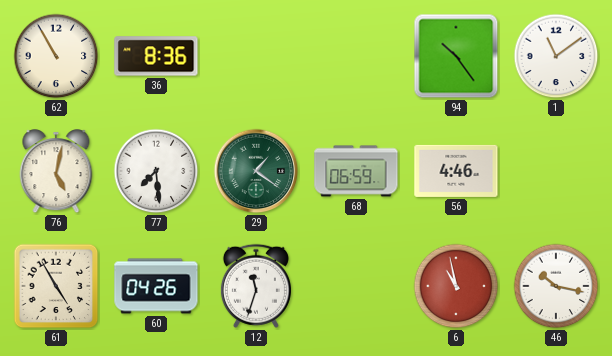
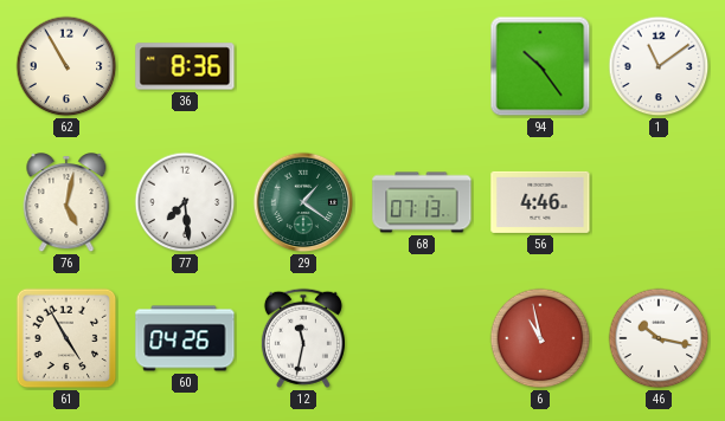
68: 06:59 -> 07:13 (422, 202)
12: 11:33 -> 11:32 (303, 338)
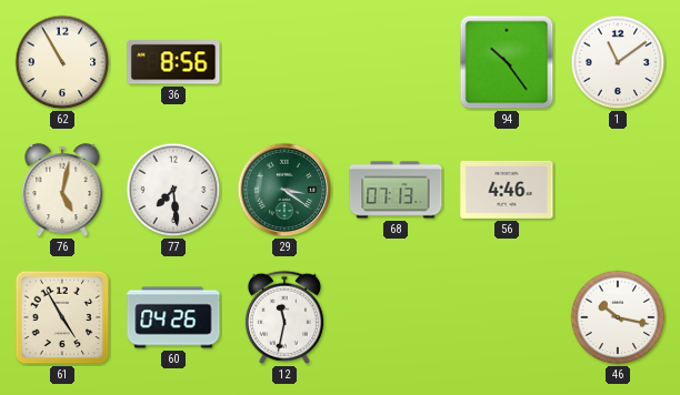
36: 8:36 -> 8:56 (173, 62)
29: 1:21 -> 3:21 (284, 190)
6: 10:58 -> none (540, 338)
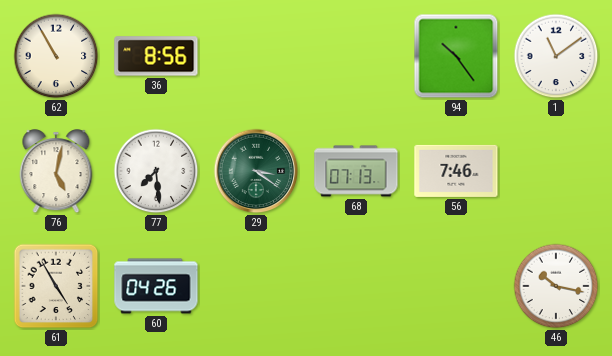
56: 4:46 -> 7:46 (456, 171)
12: 11:32 -> none (284, 317)
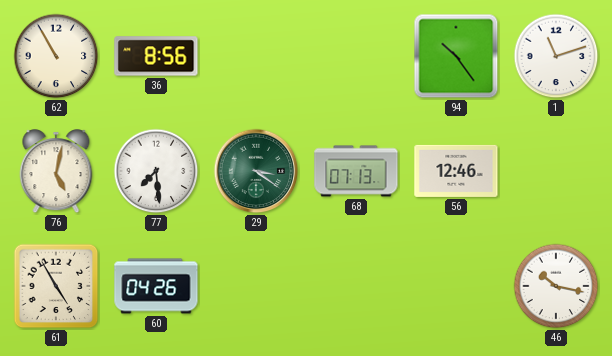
1: 11:09 -> 11:12 (556, 56)
56: 7:46 -> 12:46 (456, 171)
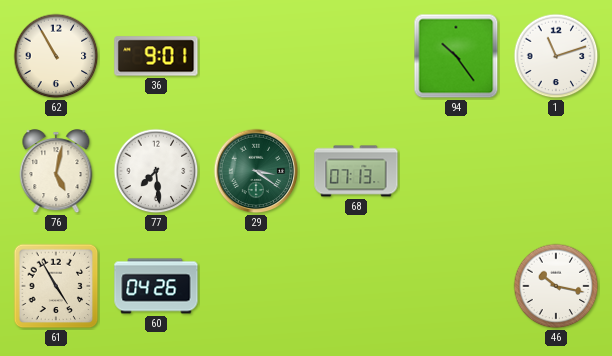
36: 8:56 -> 9:01 (156, 56)
56: 12:46 -> none (456, 171)
